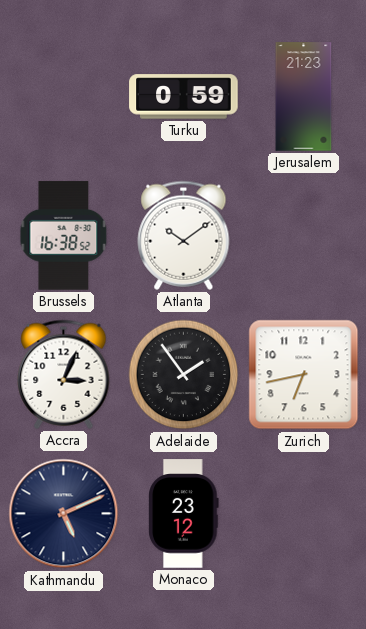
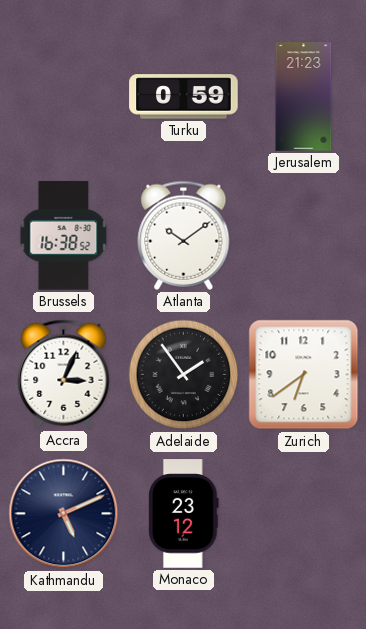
Zurich: 6:43 -> 6:39 (304, 375)
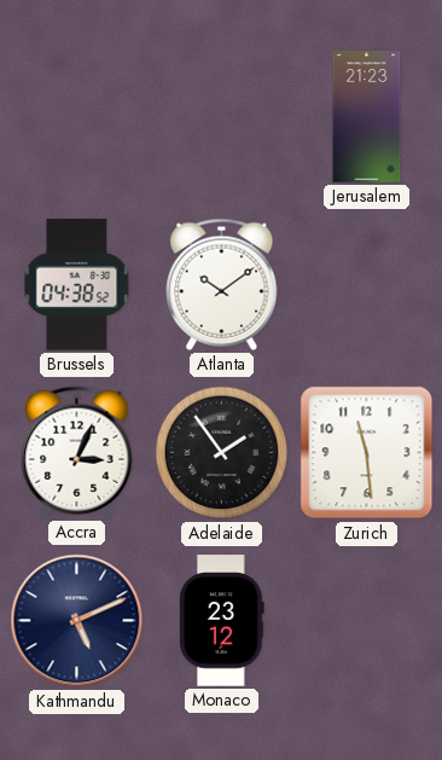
Turku: 0:59 -> none (184, 97)
Brussels: 16:38 -> 04:38 (77, 285)
Zurich: 6:39 -> 11:29 (367, 453)
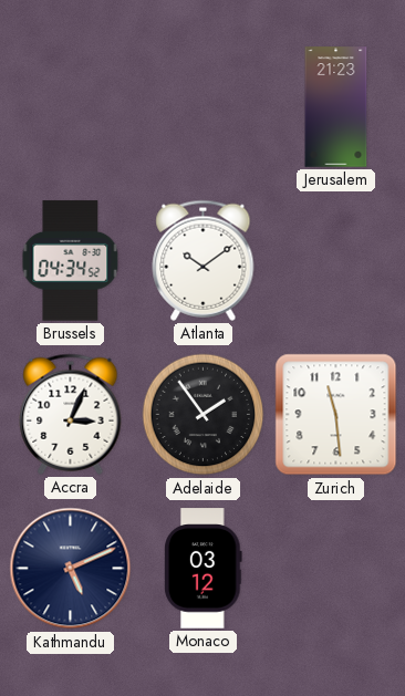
Brussels: 04:38 -> 04:34 (71, 261)
Monaco: 23:12 -> 03:12 (204, 569)
